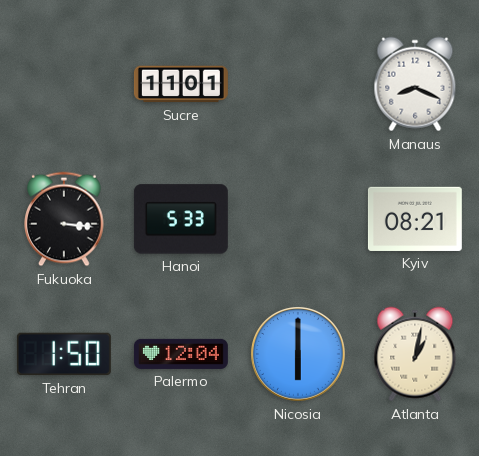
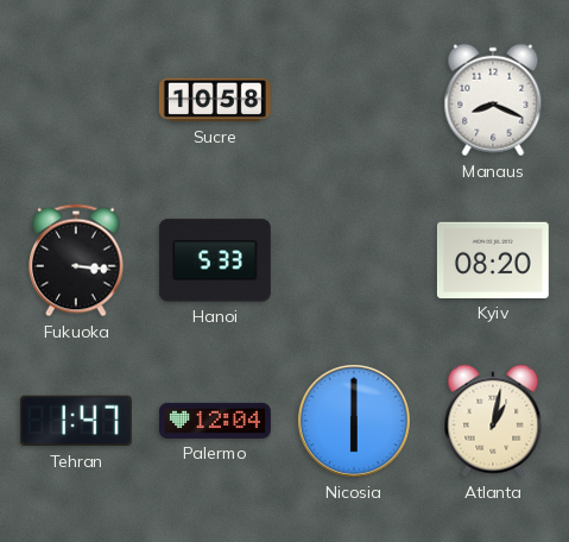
Sucre: 11:01 -> 10:58 (215, 100)
Kyiv: 08:21 -> 08:20 (493, 260)
Tehran: 1:50 -> 1:47 (76, 421)
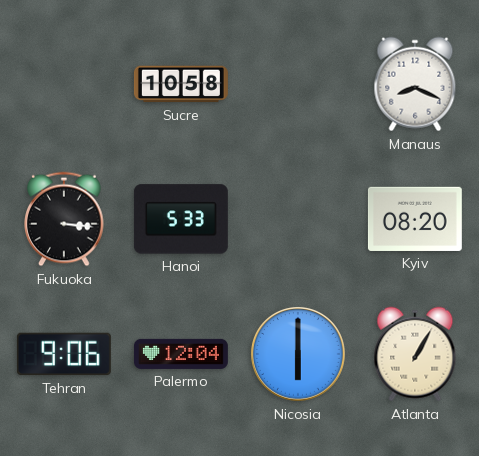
Tehran: 1:47 -> 9:06 (64, 354)
Atlanta: 1:02 -> 1:05 (415, 354)
